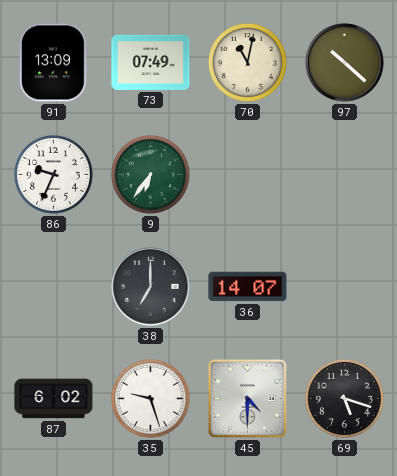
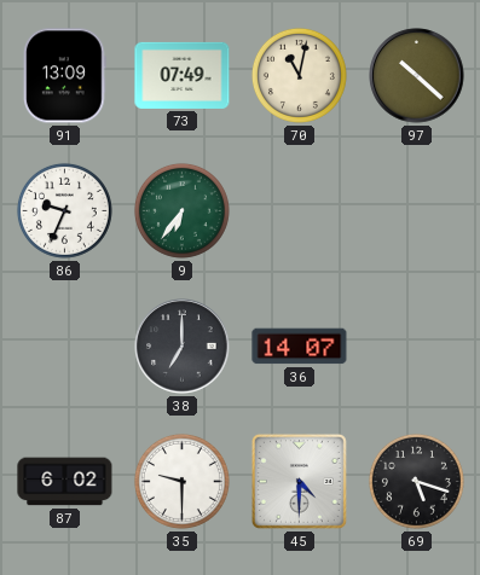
35: 9:27 -> 9:30 (181, 481)
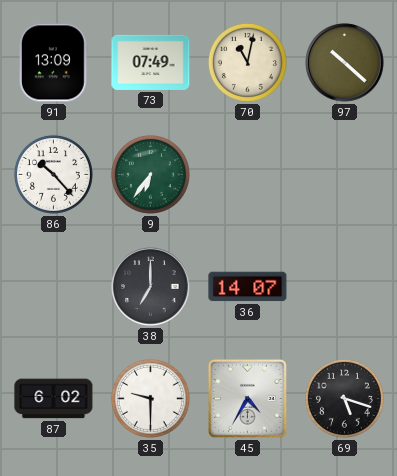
86: 9:34 -> 10:23 (53, 174)
45: 4:30 -> 4:35 (247, 398)
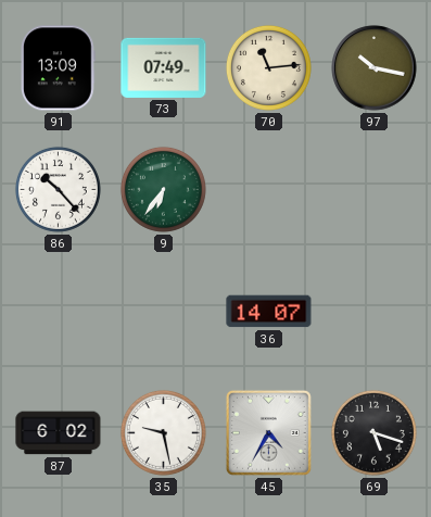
70: 11:02 -> 11:14 (268, 67)
97: 10:22 -> 10:17 (375, 68)
38: 7:00 -> none (151, 287)
35: 9:30 -> 9:28 (163, 432)
